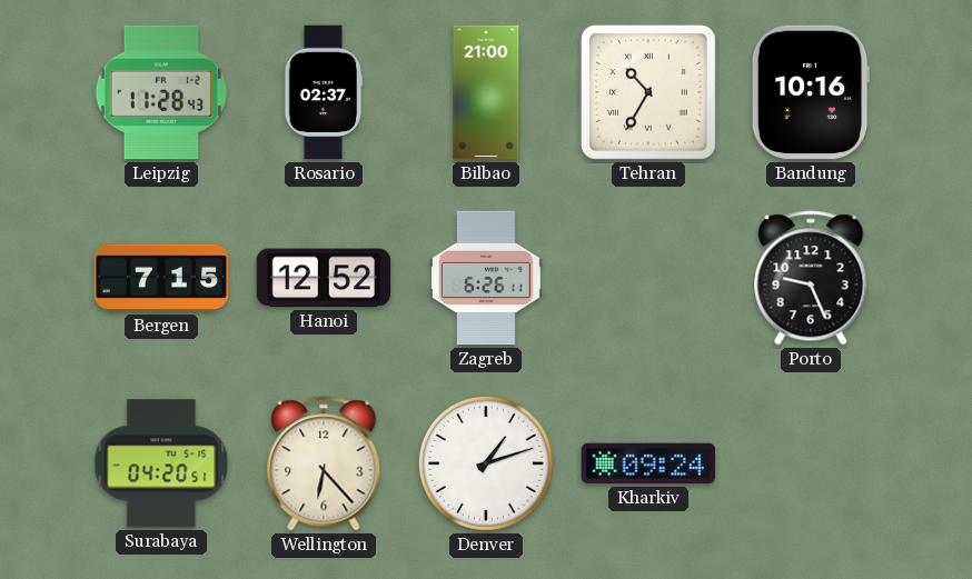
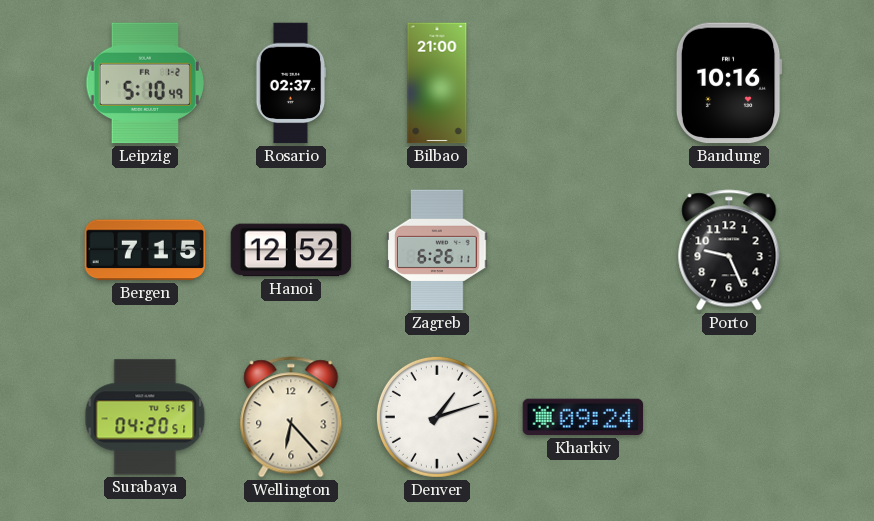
Leipzig: 11:28 -> 5:10 (144, 83)
Tehran: 10:35 -> none (648, 92)
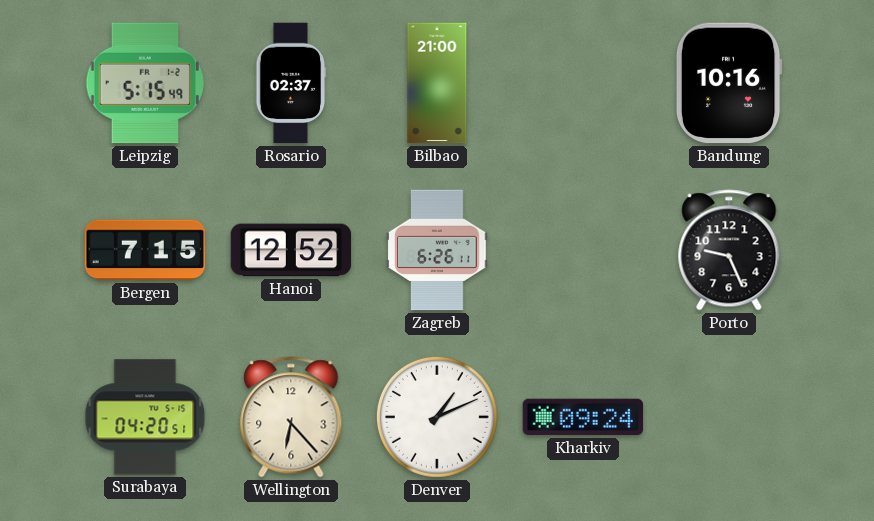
Leipzig: 5:10 -> 5:15 (144, 83)
Denver: 1:12 -> 1:11 (437, 417)
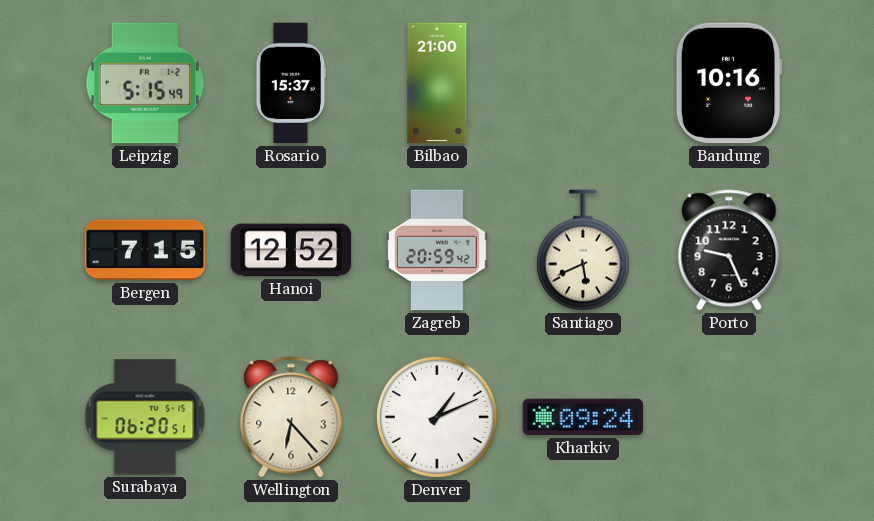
Rosario: 02:37 -> 15:37 (291, 83)
Zagreb: 6:26 -> 20:59 (437, 250)
Santiago: none -> 5:41 (583, 250)
Surabaya: 04:20 -> 06:20 (145, 417)
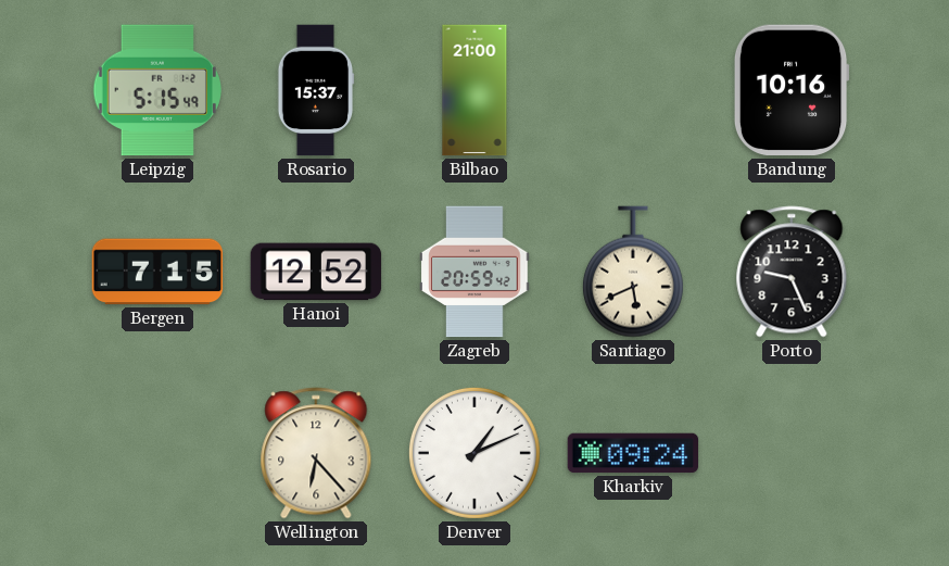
Surabaya: 06:20 -> none (145, 417)
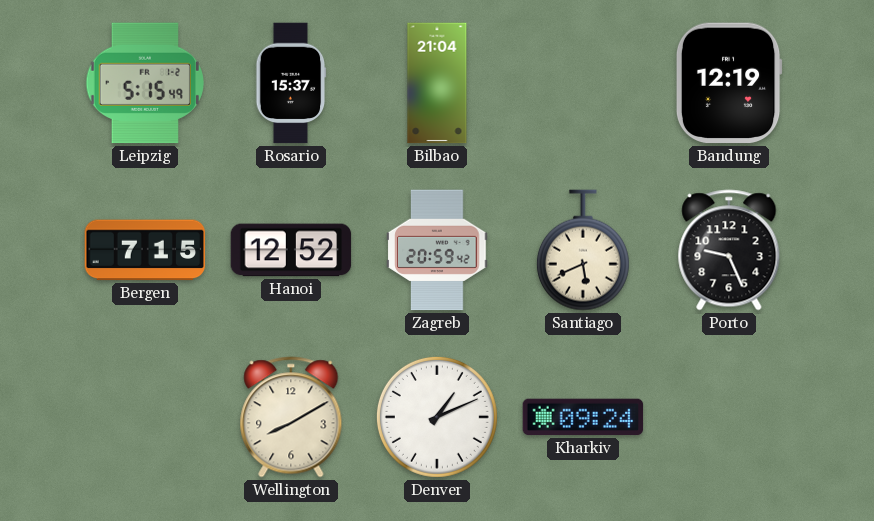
Bilbao: 21:00 -> 21:04 (437, 83)
Bandung: 10:16 -> 12:19 (729, 83)
Wellington: 6:23 -> 8:10 (291, 417)
